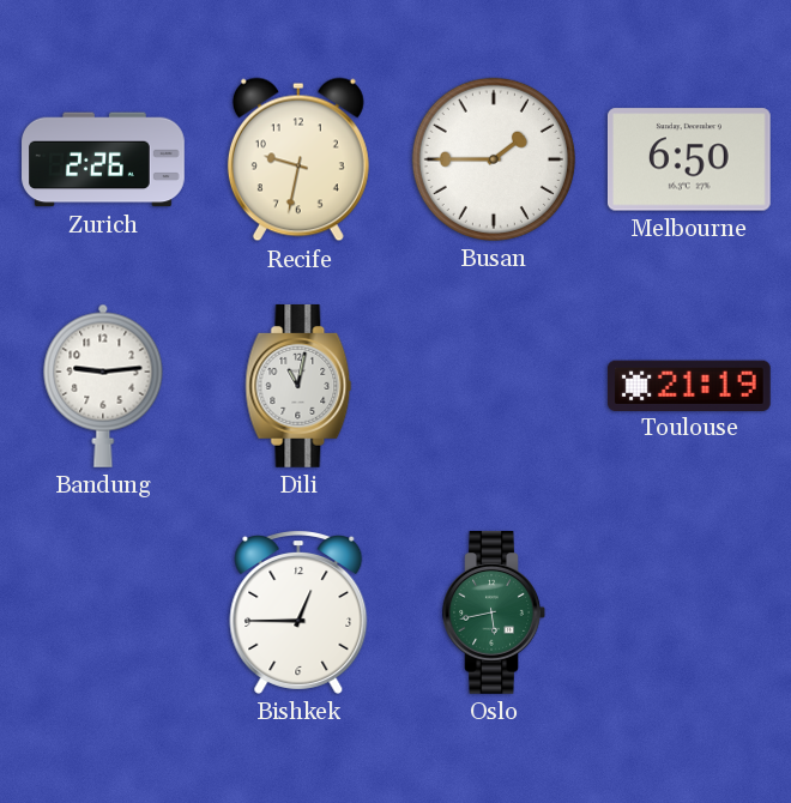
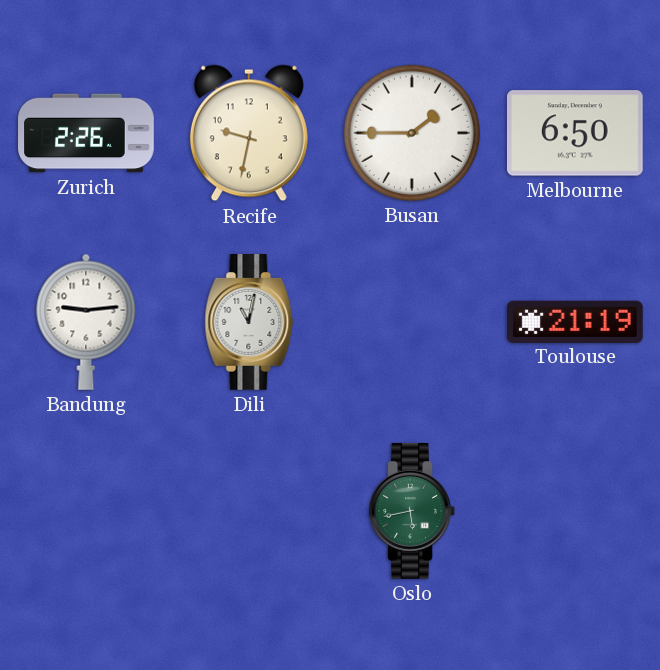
Bishkek: 12:45 -> none (298, 612)
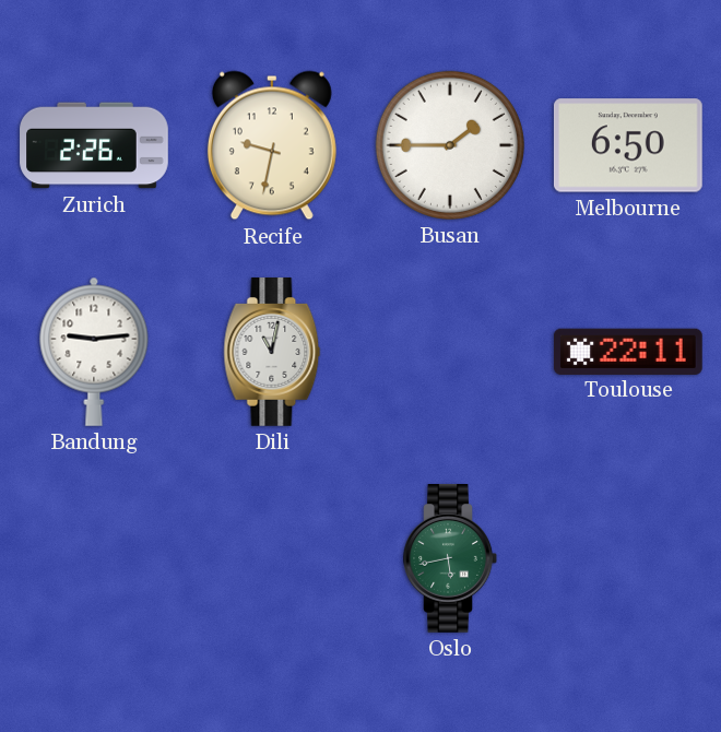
Toulouse: 21:19 -> 22:11 (628, 351)
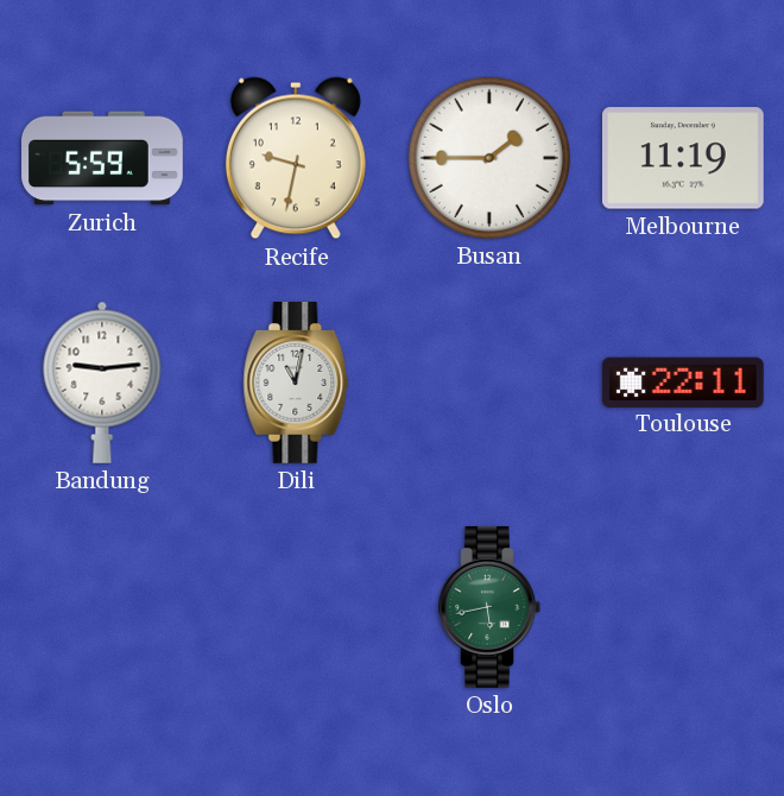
Zurich: 2:26 -> 5:59 (102, 158)
Melbourne: 6:50 -> 11:19 (683, 158)
